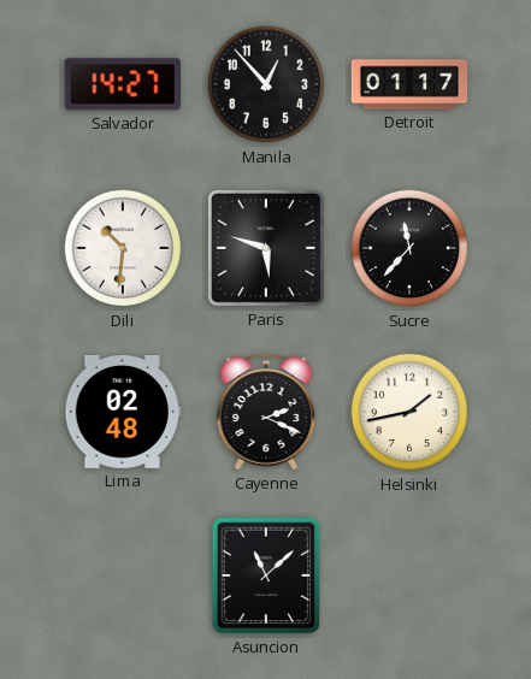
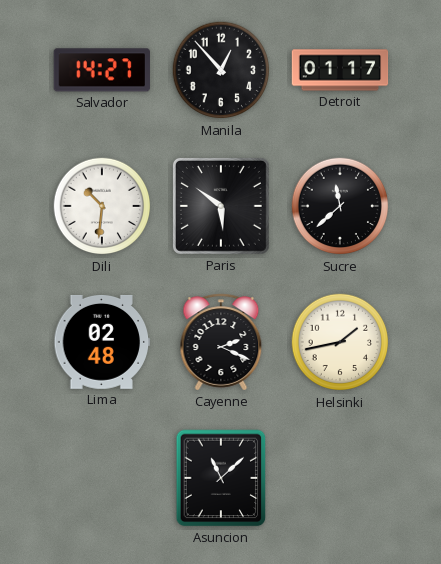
Paris: 5:48 -> 5:51 (221, 206)
Sucre: 11:37 -> 11:38 (340, 206)
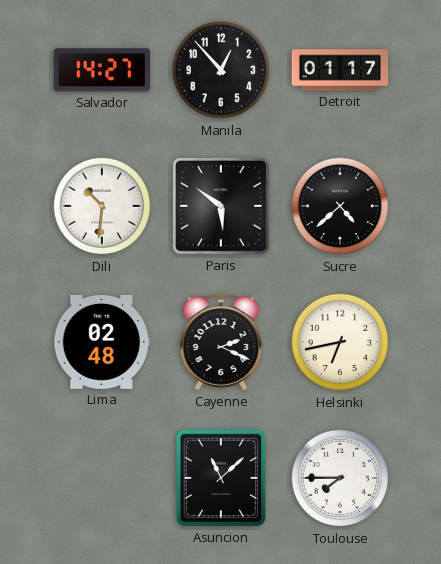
Sucre: 11:38 -> 4:38 (340, 206)
Helsinki: 1:43 -> 6:43 (340, 342)
Toulouse: none -> 7:45 (340, 478)
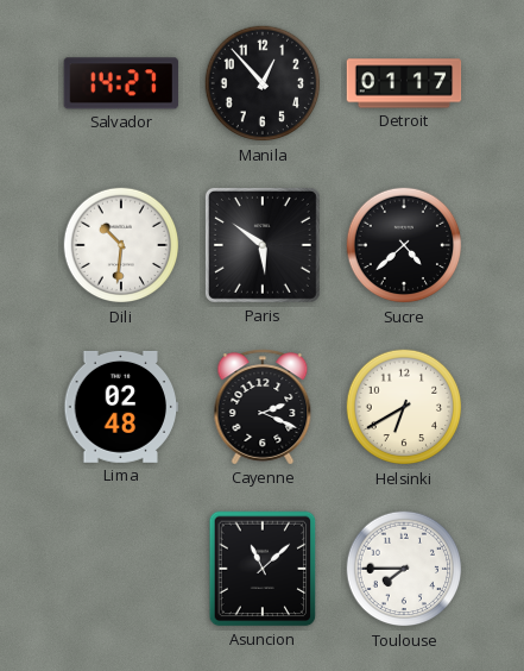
Helsinki: 6:43 -> 6:40 (404, 407)
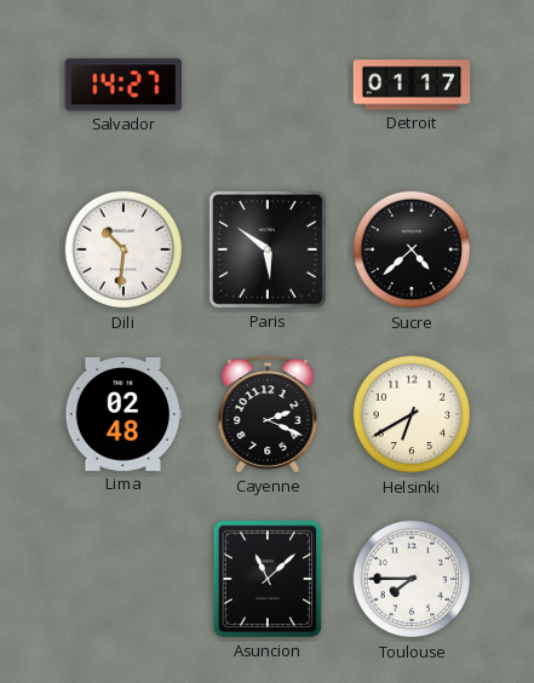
Manila: 12:53 -> none (263, 83)
